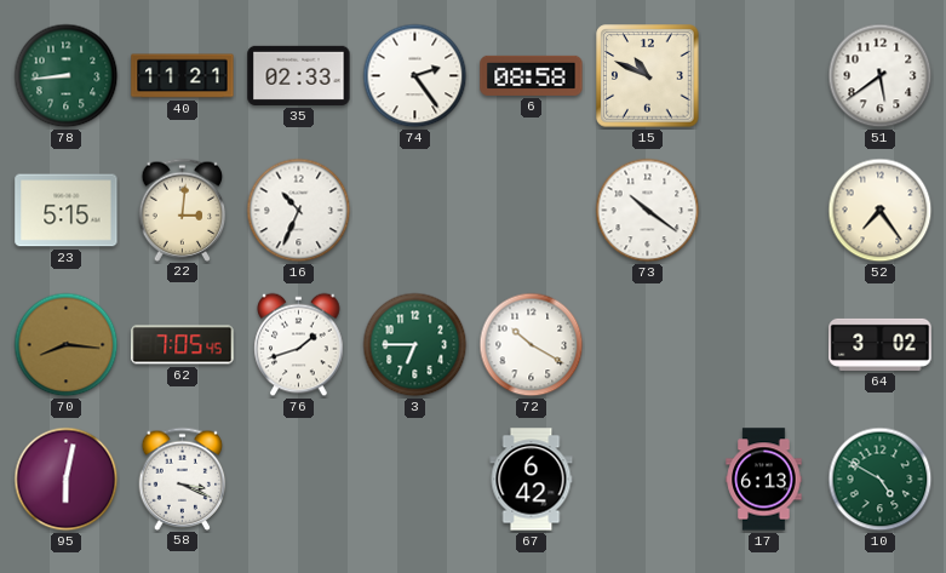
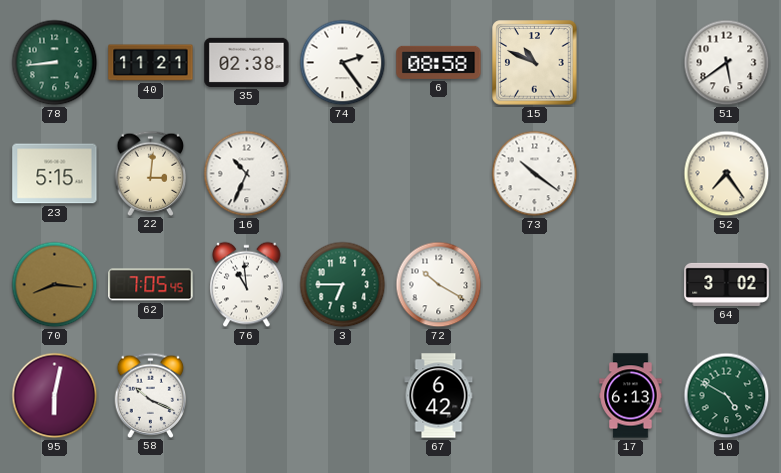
35: 02:33 -> 02:38 (247, 62)
76: 1:42 -> 10:59 (247, 285)
58: 3:19 -> 10:19 (151, 395)
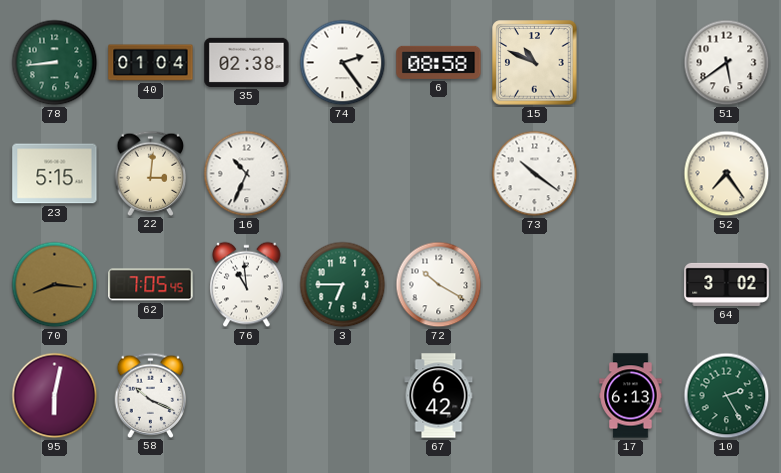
40: 11:21 -> 01:04 (151, 63)
10: 4:50 -> 2:25 (727, 396)
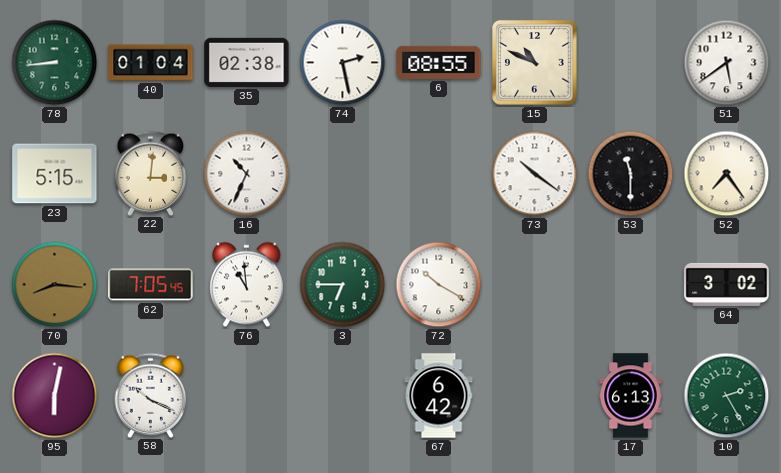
74: 2:24 -> 2:28 (343, 63)
6: 08:58 -> 08:55 (439, 62)
53: none -> 11:30 (631, 174)
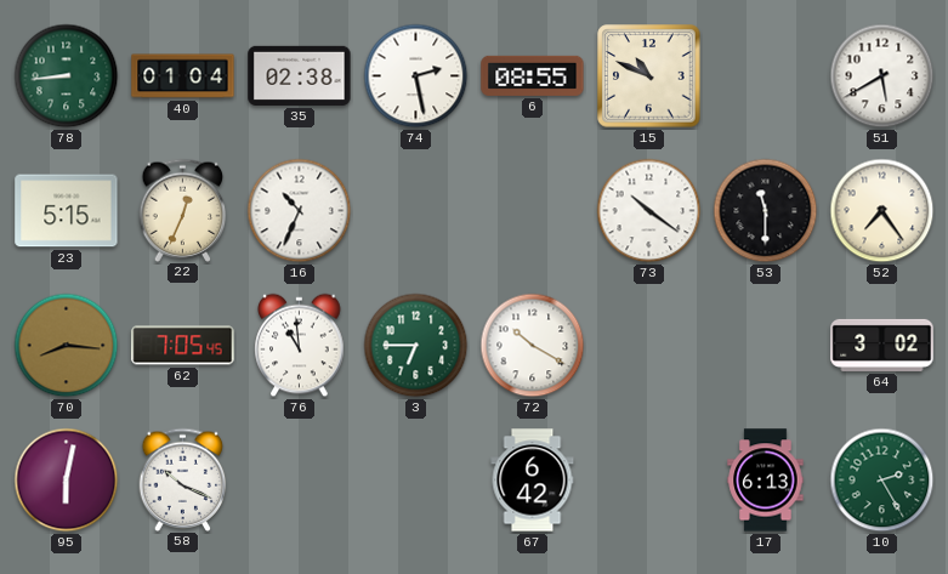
51: 5:39 -> 5:40 (882, 76)
22: 3:01 -> 12:34 (183, 210)
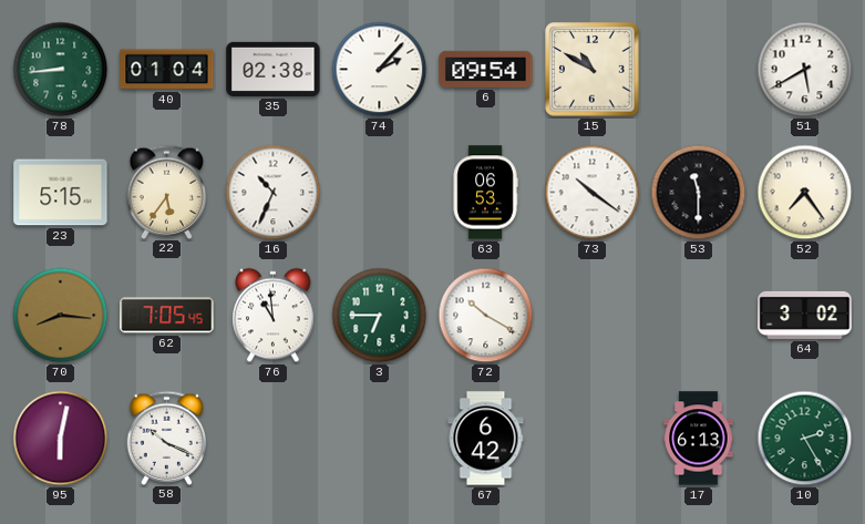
74: 2:28 -> 2:07 (380, 70)
6: 08:55 -> 09:54 (486, 69)
15: 10:49 -> 10:50 (593, 70)
22: 12:34 -> 5:36 (167, 192)
63: none -> 06:53 (485, 193)
